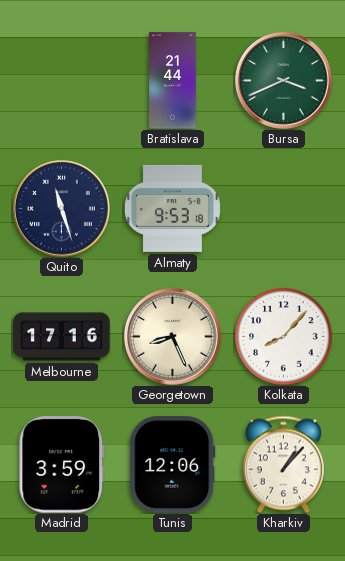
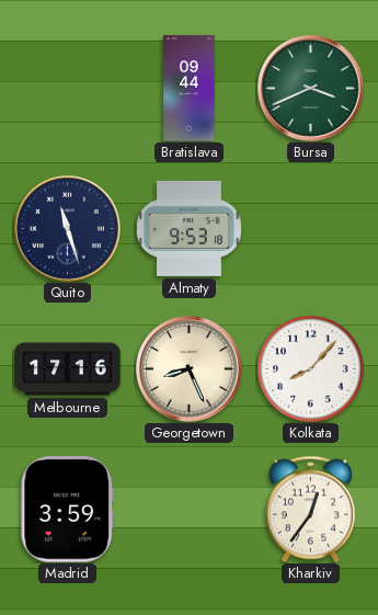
Bratislava: 21:44 -> 09:44 (190, 89)
Tunis: 12:06 -> none (173, 465)
Kharkiv: 1:07 -> 12:36 (310, 509)
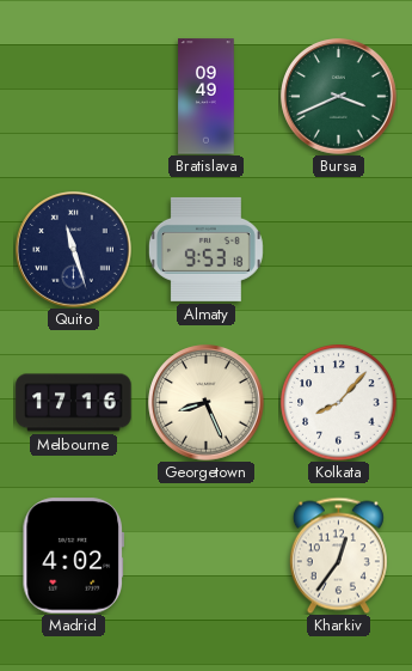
Bratislava: 09:44 -> 09:49 (207, 97)
Madrid: 3:59 -> 4:02 (73, 556)
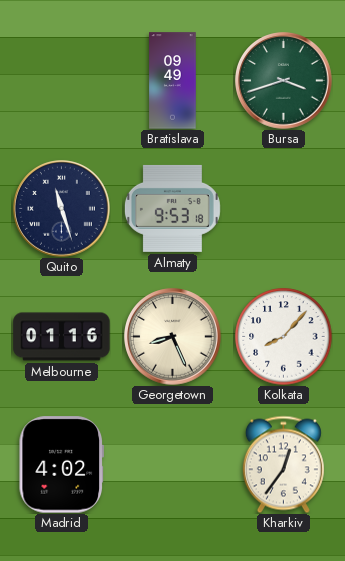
Bursa: 3:41 -> 3:42 (284, 81)
Melbourne: 17:16 -> 01:16 (62, 337)
